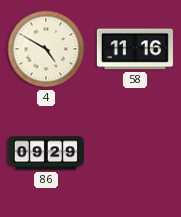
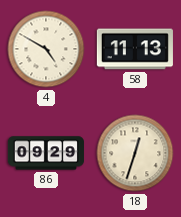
58: 11:16 -> 11:13 (135, 49)
18: none -> 12:33 (135, 153)
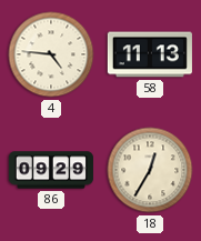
4: 4:50 -> 4:46 (51, 54)
18: 12:33 -> 12:35 (150, 170)
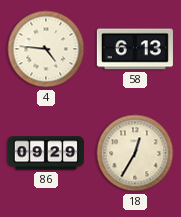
58: 11:13 -> 6:13 (135, 49)
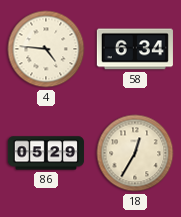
58: 6:13 -> 6:34 (135, 49)
86: 09:29 -> 05:29 (46, 153)
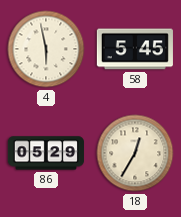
4: 4:46 -> 5:58 (46, 49)
58: 6:34 -> 5:45 (135, 49)
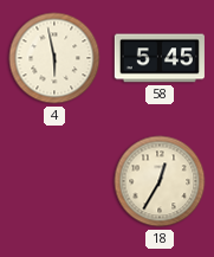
86: 05:29 -> none (46, 153)
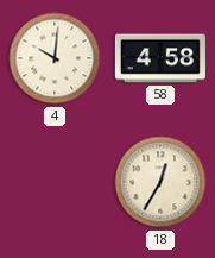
4: 5:58 -> 10:01 (55, 58)
58: 5:45 -> 4:58 (160, 58)
